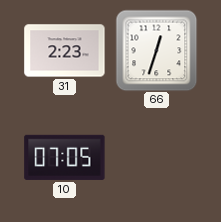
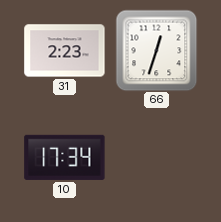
10: 07:05 -> 17:34 (65, 157)
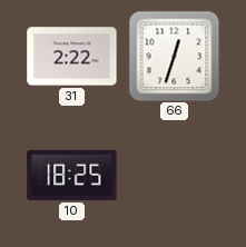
31: 2:23 -> 2:22 (72, 57)
10: 17:34 -> 18:25 (72, 175)
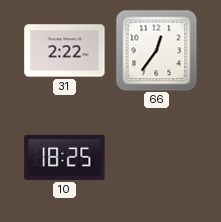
66: 12:33 -> 12:36 (156, 50)
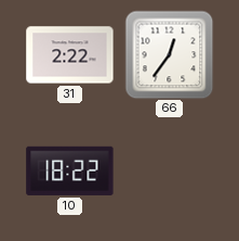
10: 18:25 -> 18:22 (70, 170)
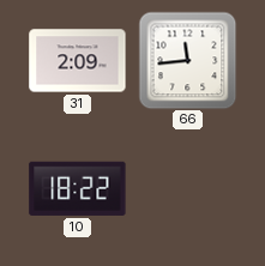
31: 2:22 -> 2:09 (78, 61)
66: 12:36 -> 11:44 (187, 60)
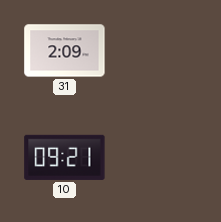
66: 11:44 -> none (187, 60)
10: 18:22 -> 09:21 (65, 157)
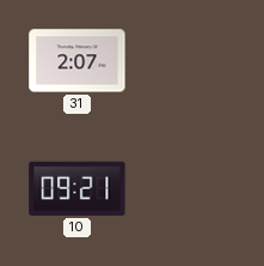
31: 2:09 -> 2:07 (78, 61)
